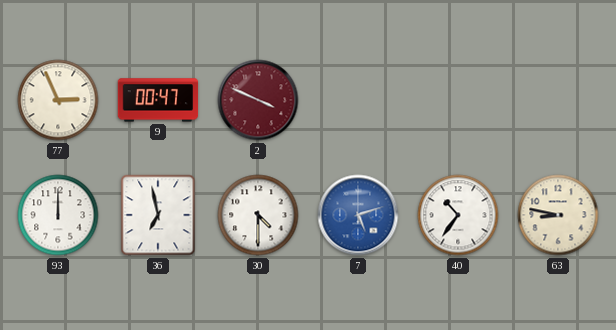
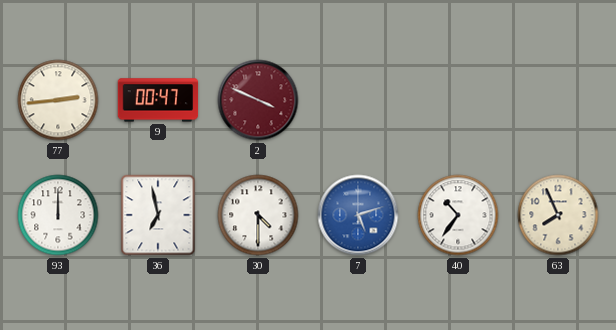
77: 2:56 -> 2:44 (58, 100)
63: 8:47 -> 7:56 (558, 215)
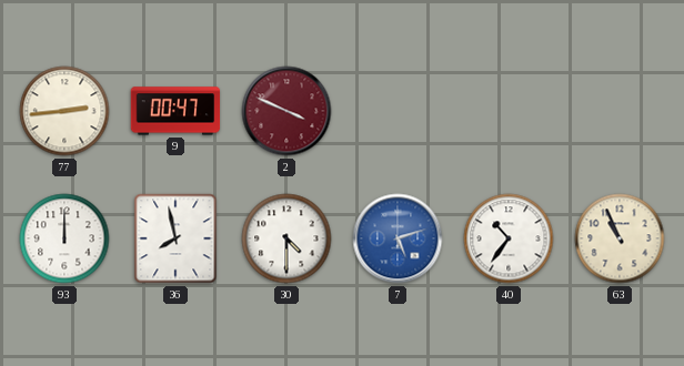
36: 6:58 -> 7:58 (175, 238)
63: 7:56 -> 10:56 (620, 238)
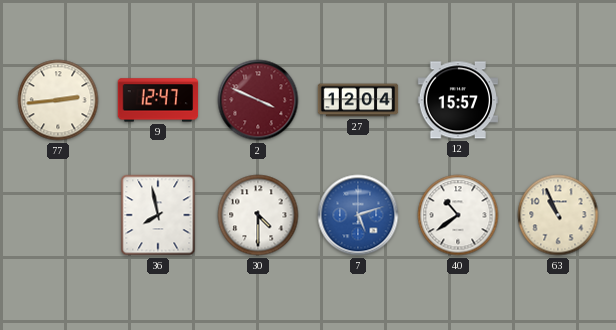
9: 00:47 -> 12:47 (158, 100)
27: none -> 12:04 (358, 100)
12: none -> 15:57 (458, 100)
93: 12:00 -> none (64, 238)
40: 10:36 -> 10:39 (458, 215)
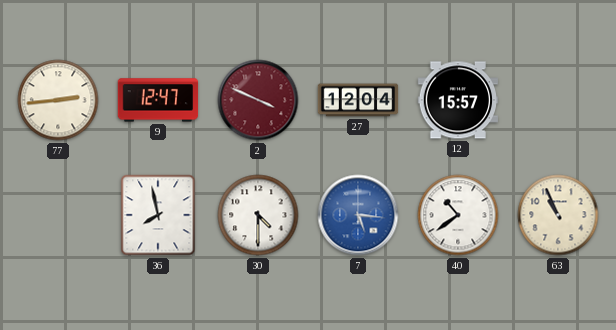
7: 5:12 -> 5:16 (358, 215)
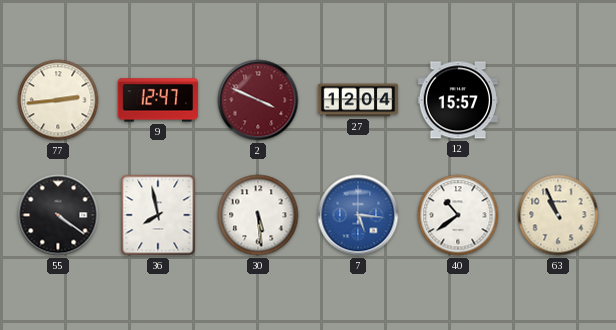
55: none -> 4:21 (58, 215)
30: 4:30 -> 5:29 (258, 215)
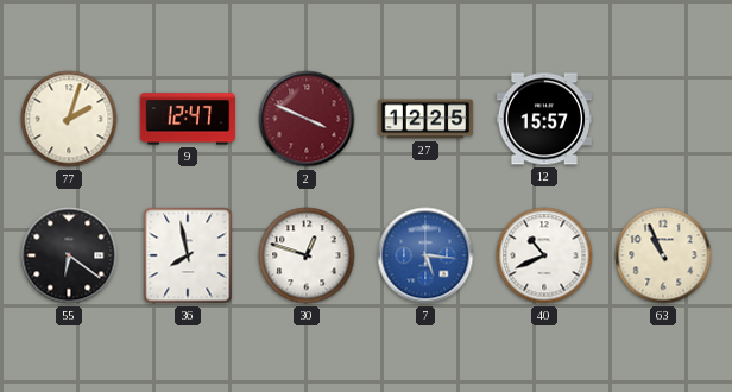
77: 2:44 -> 2:03 (69, 119)
27: 12:04 -> 12:25 (425, 119)
55: 4:21 -> 6:21 (69, 255)
30: 5:29 -> 12:48 (307, 255)
40: 10:39 -> 10:41 (544, 255)
